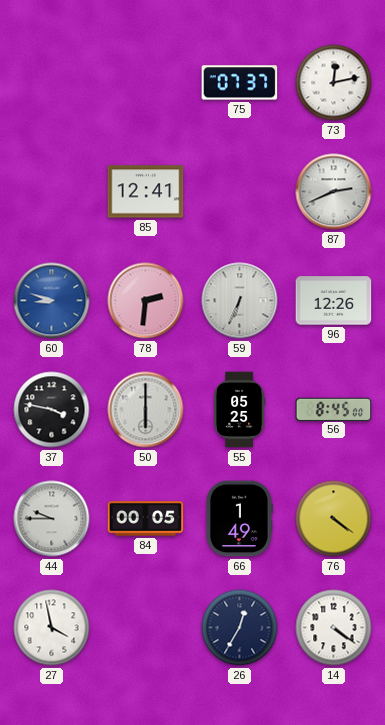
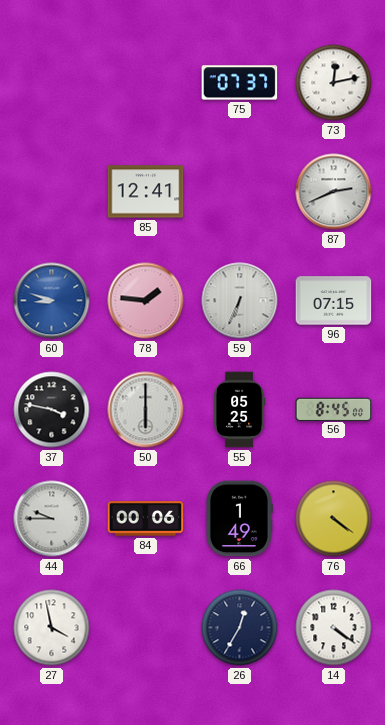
78: 2:31 -> 1:46 (146, 301)
96: 12:26 -> 07:15 (334, 301)
84: 00:05 -> 00:06 (146, 519)
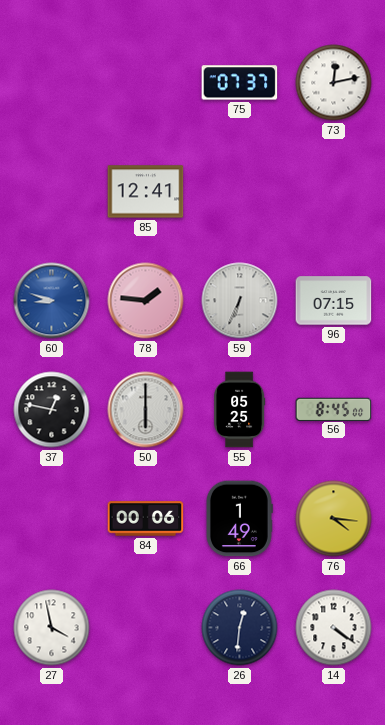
87: 2:41 -> none (334, 192)
37: 3:47 -> 12:47 (52, 410)
44: 9:45 -> none (52, 519)
76: 4:21 -> 4:16 (334, 519)
26: 12:35 -> 12:31 (240, 628)
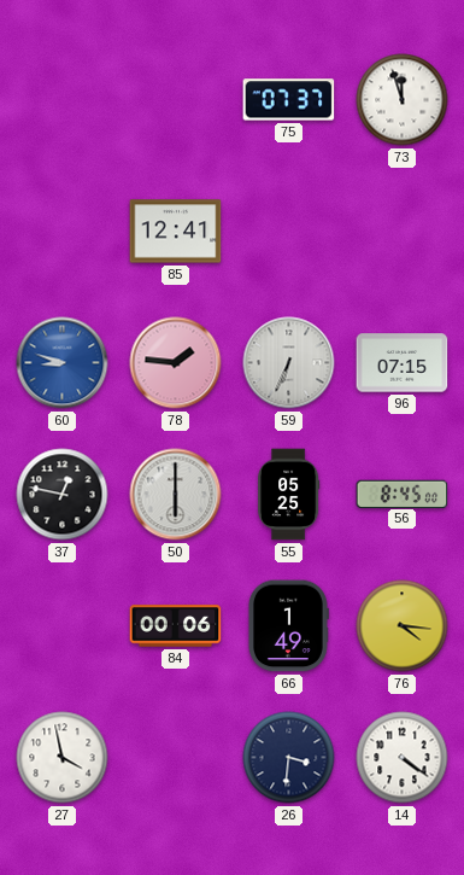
73: 12:13 -> 11:57 (403, 100)
26: 12:31 -> 3:31 (289, 758)
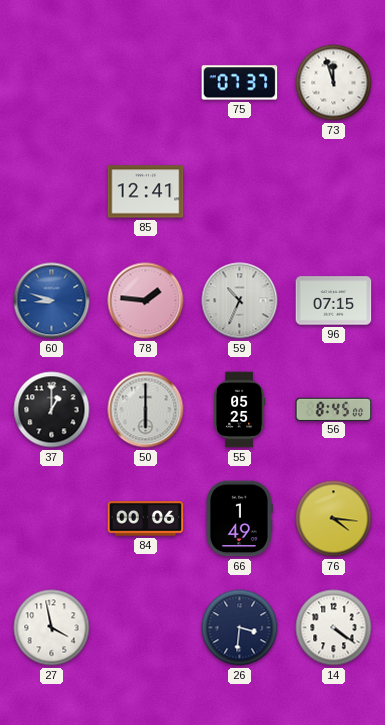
59: 6:34 -> 10:34 (240, 301)
37: 12:47 -> 1:00 (52, 410)
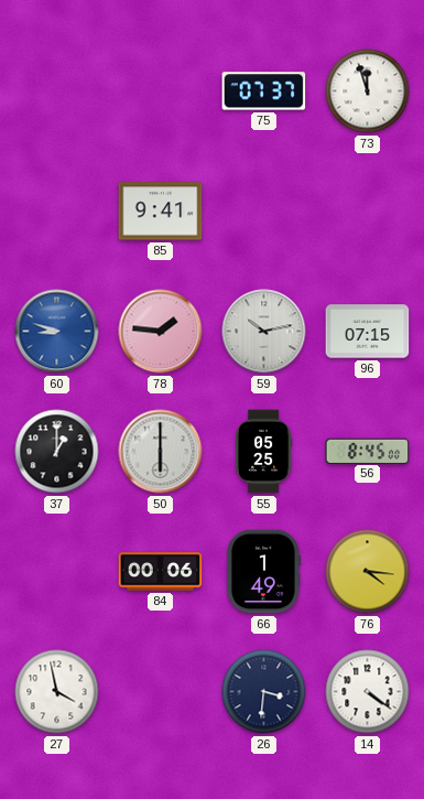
85: 12:41 -> 9:41 (161, 212)
59: 10:34 -> 10:13 (264, 332)
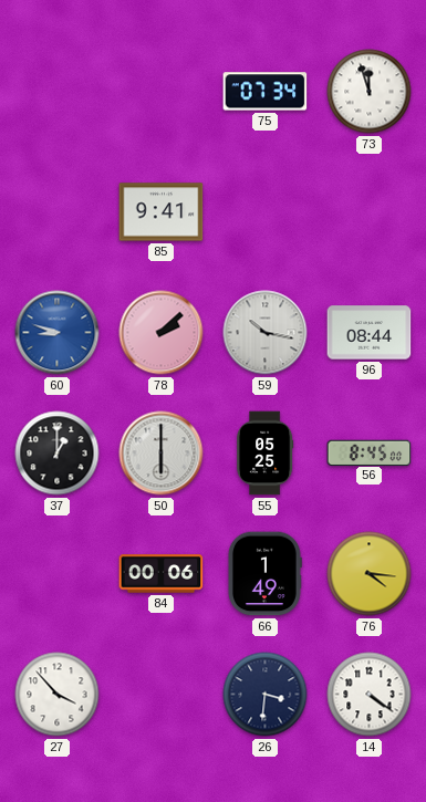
75: 07:37 -> 07:34 (266, 92)
78: 1:46 -> 2:08 (162, 333)
59: 10:13 -> 10:17 (266, 333)
96: 07:15 -> 08:44 (370, 333)
27: 3:58 -> 3:53 (58, 695)
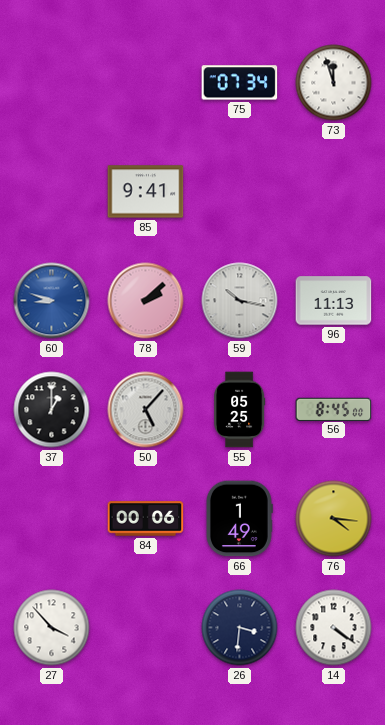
96: 08:44 -> 11:13 (334, 301)
50: 6:00 -> 5:07 (146, 410)
